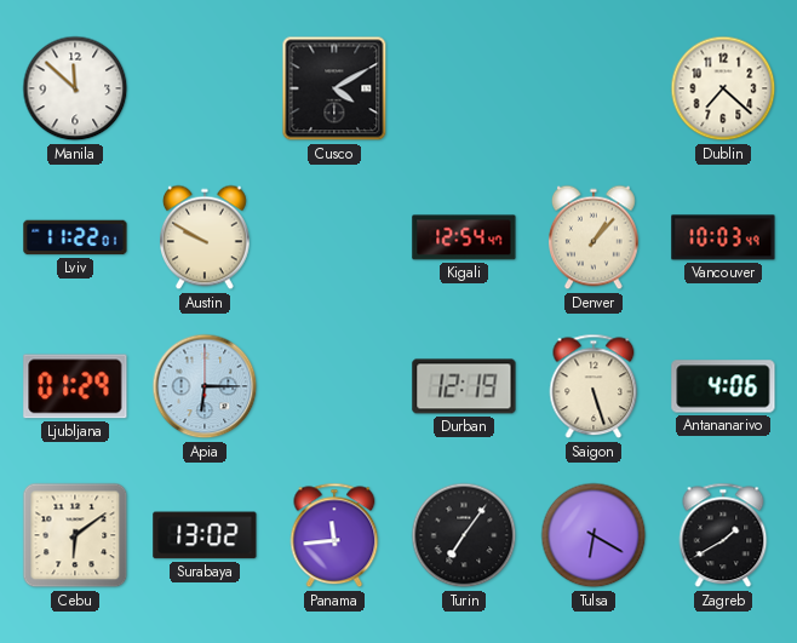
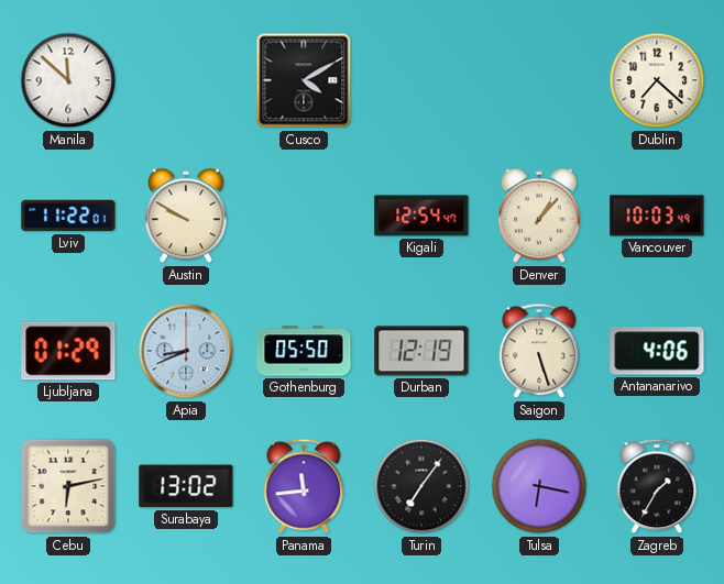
Apia: 6:15 -> 8:41 (186, 351)
Gothenburg: none -> 05:50 (304, 351)
Cebu: 6:09 -> 6:13 (68, 486)
Tulsa: 6:20 -> 6:17 (539, 486)
Zagreb: 1:40 -> 1:35 (657, 486)
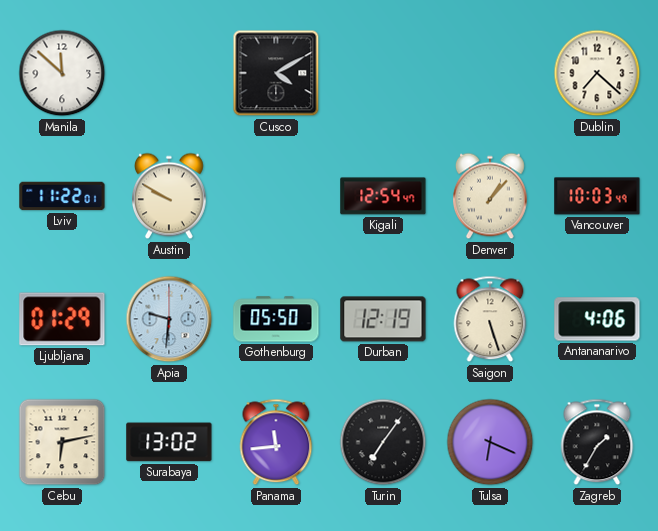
Apia: 8:41 -> 9:31 (169, 319)
Tulsa: 6:17 -> 6:19 (490, 442)
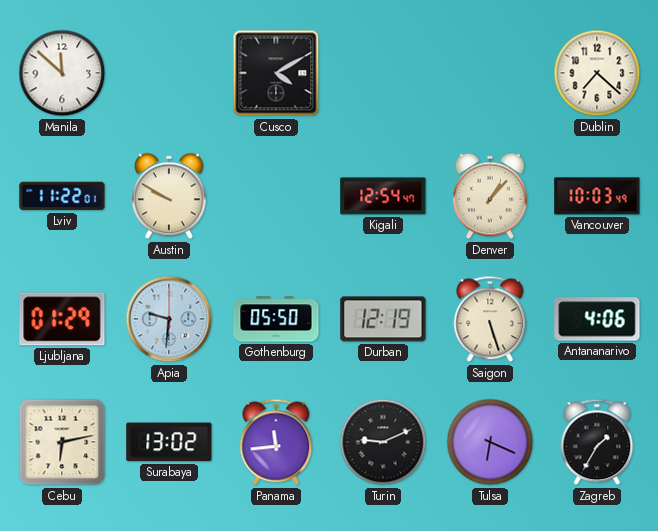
Turin: 7:06 -> 9:11 (383, 442)
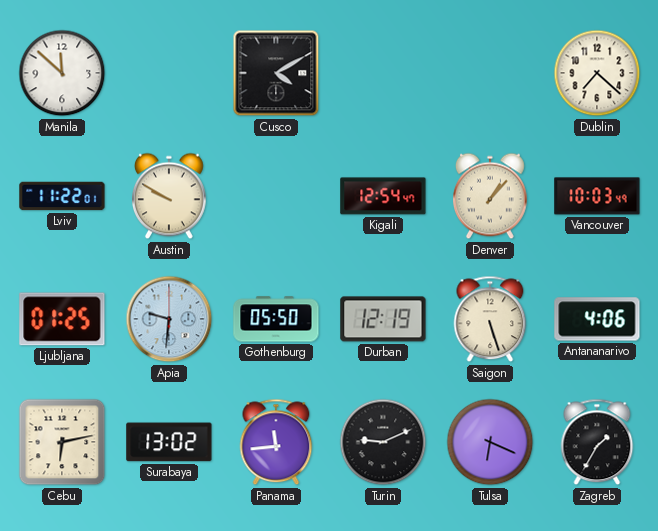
Ljubljana: 01:29 -> 01:25 (62, 319)
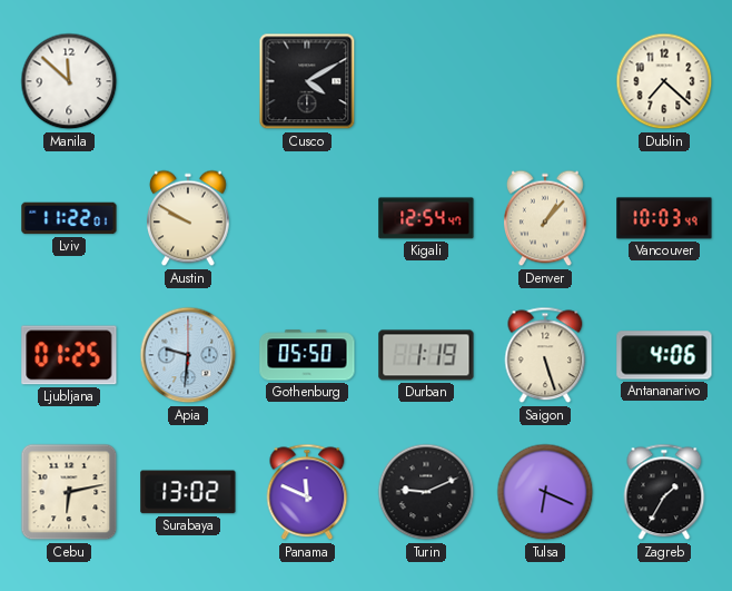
Durban: 12:19 -> 1:19 (426, 355)
Panama: 11:44 -> 11:49 (307, 492)
